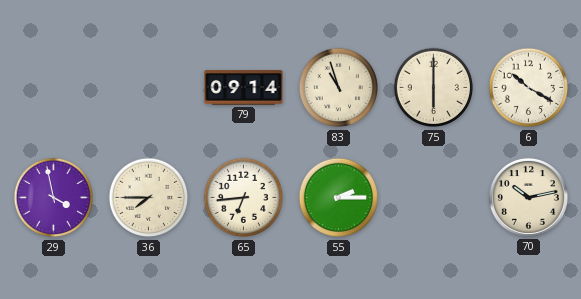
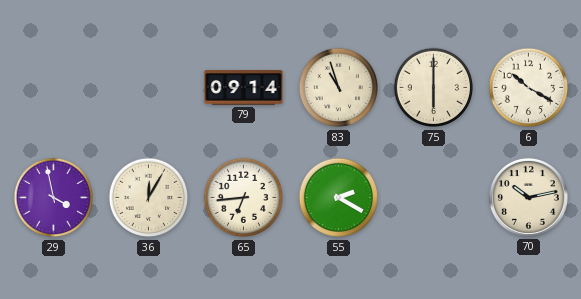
36: 7:45 -> 12:05 (149, 198)
55: 2:15 -> 2:20 (339, 198)
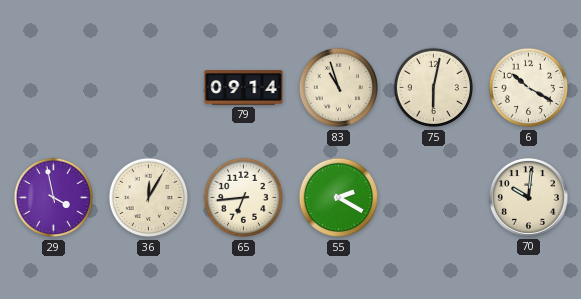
75: 6:00 -> 6:02 (434, 88)
70: 10:13 -> 10:01 (528, 197)
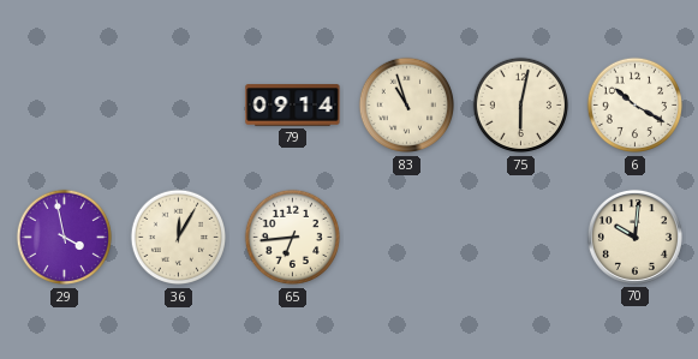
55: 2:20 -> none (339, 198)
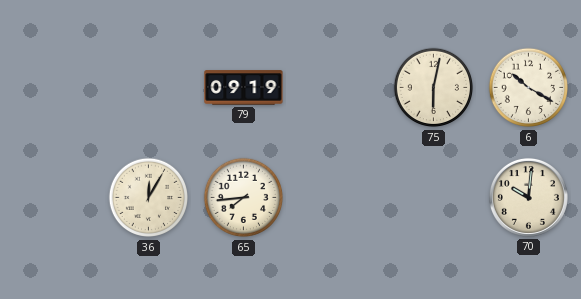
79: 09:14 -> 09:19 (244, 88)
83: 10:57 -> none (407, 106)
29: 3:58 -> none (65, 238)
65: 6:44 -> 7:44 (244, 198)
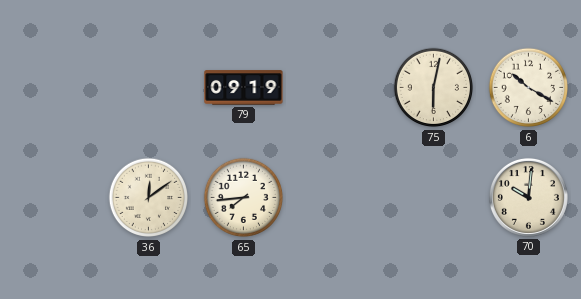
36: 12:05 -> 12:09 (149, 198)
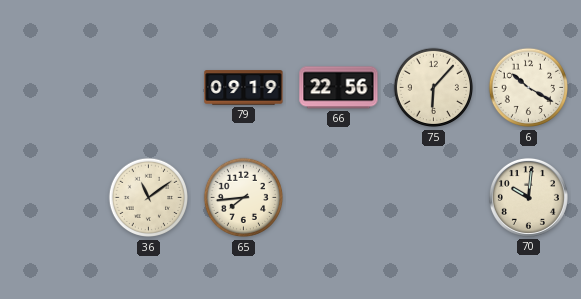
66: none -> 22:56 (339, 88)
75: 6:02 -> 6:07 (434, 88)
36: 12:09 -> 11:09 (149, 198)
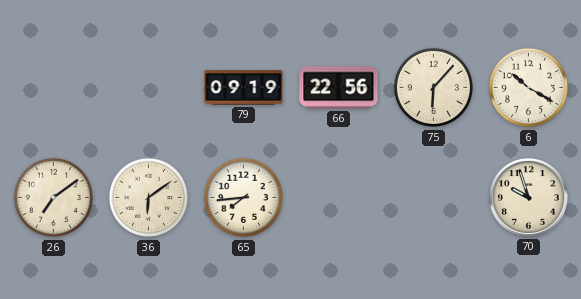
26: none -> 7:09 (54, 198)
36: 11:09 -> 6:09 (149, 198)
70: 10:01 -> 9:57 (528, 197)
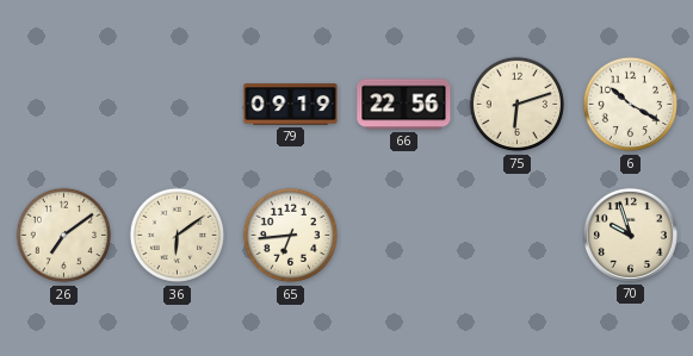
75: 6:07 -> 6:12 (518, 105)
65: 7:44 -> 6:44 (291, 236)
